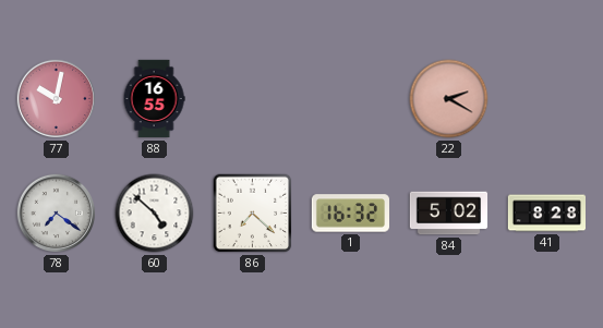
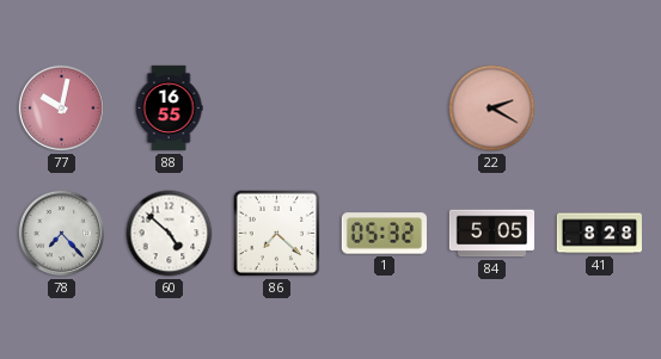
78: 7:21 -> 7:23 (62, 234)
1: 16:32 -> 05:32 (384, 234)
84: 5:02 -> 5:05 (492, 234)
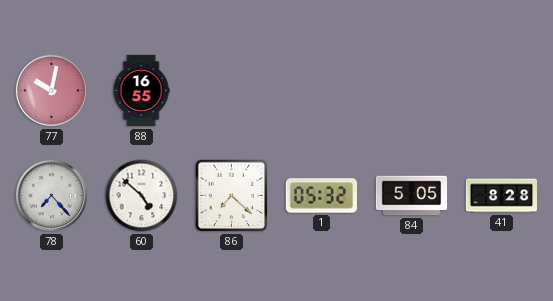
22: 2:20 -> none (492, 109)
